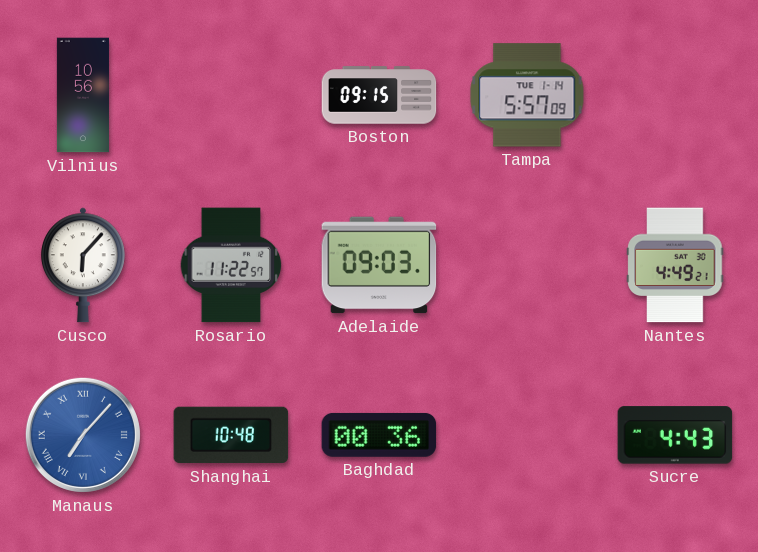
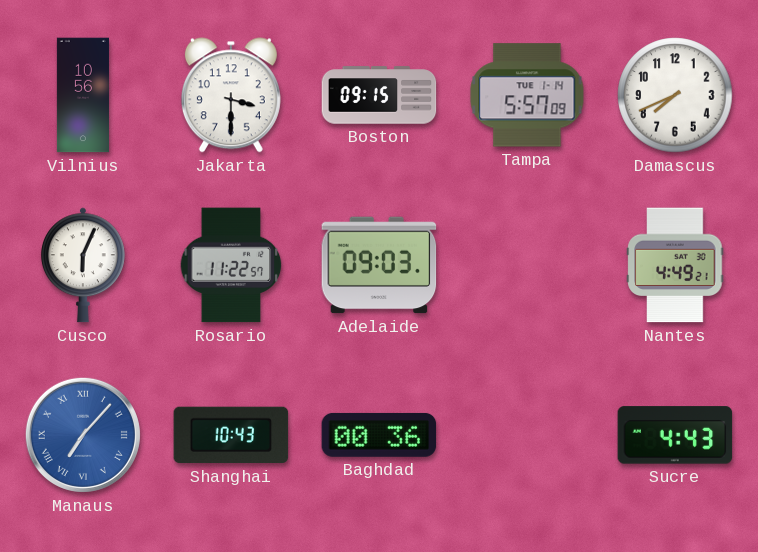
Jakarta: none -> 3:30 (231, 95)
Damascus: none -> 7:41 (675, 95)
Cusco: 6:07 -> 6:04 (83, 265)
Shanghai: 10:48 -> 10:43 (231, 435)
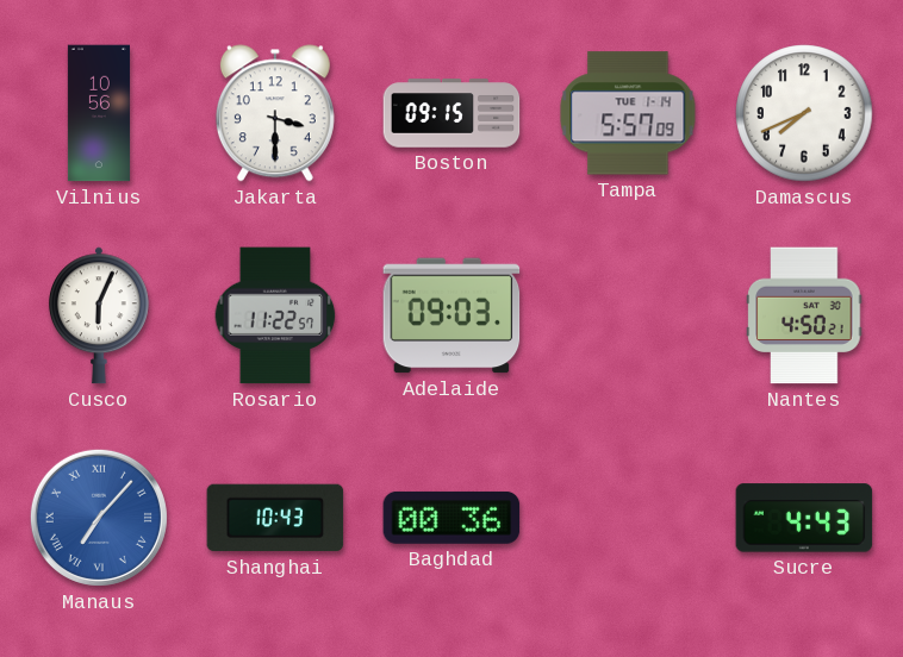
Nantes: 4:49 -> 4:50 (804, 315)
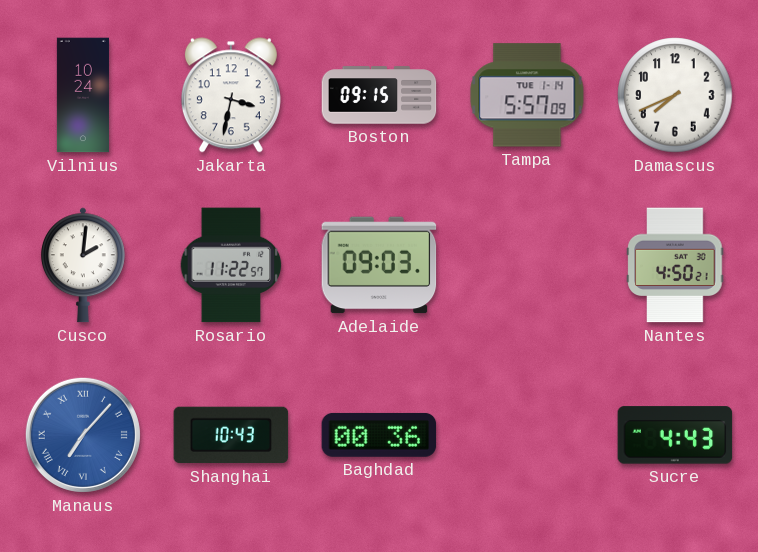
Vilnius: 10:56 -> 10:24 (83, 95)
Jakarta: 3:30 -> 3:32 (231, 95)
Cusco: 6:04 -> 2:01 (83, 265)
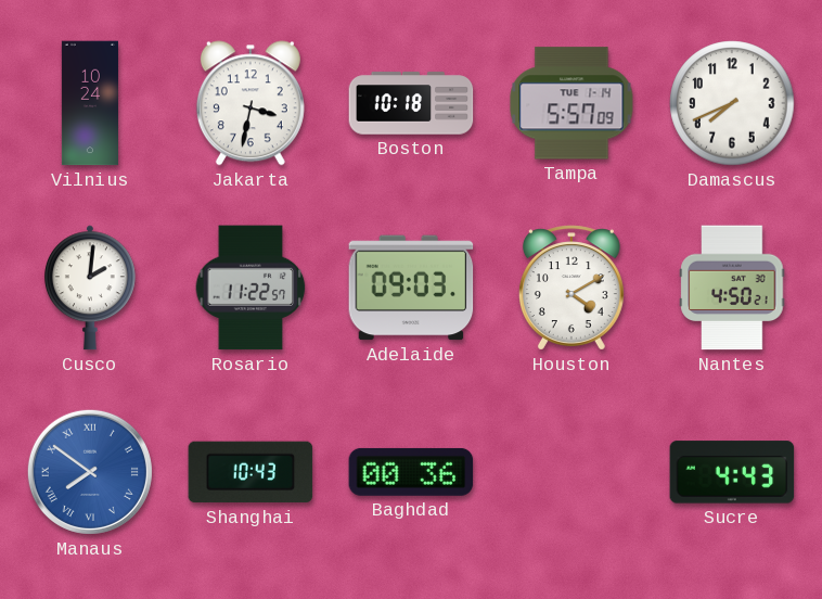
Boston: 09:15 -> 10:18 (411, 103)
Houston: none -> 4:10 (571, 288)
Manaus: 7:07 -> 7:51 (90, 472)
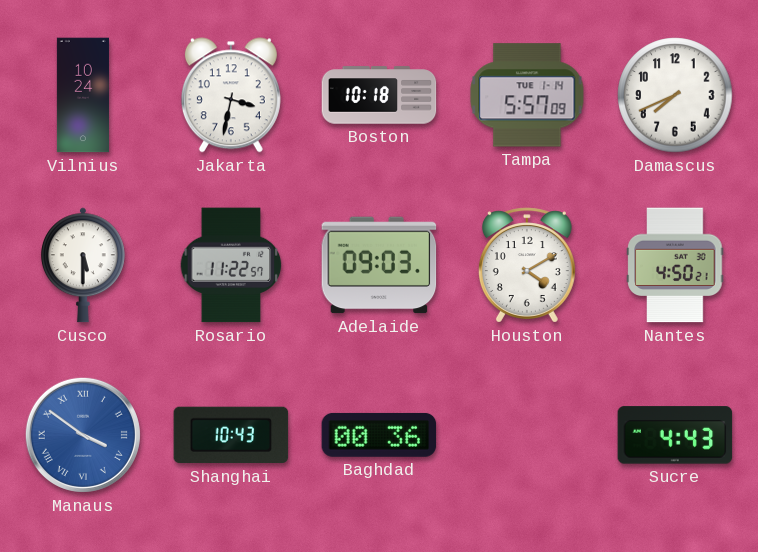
Cusco: 2:01 -> 5:30 (83, 265)
Manaus: 7:51 -> 3:51 (83, 435)
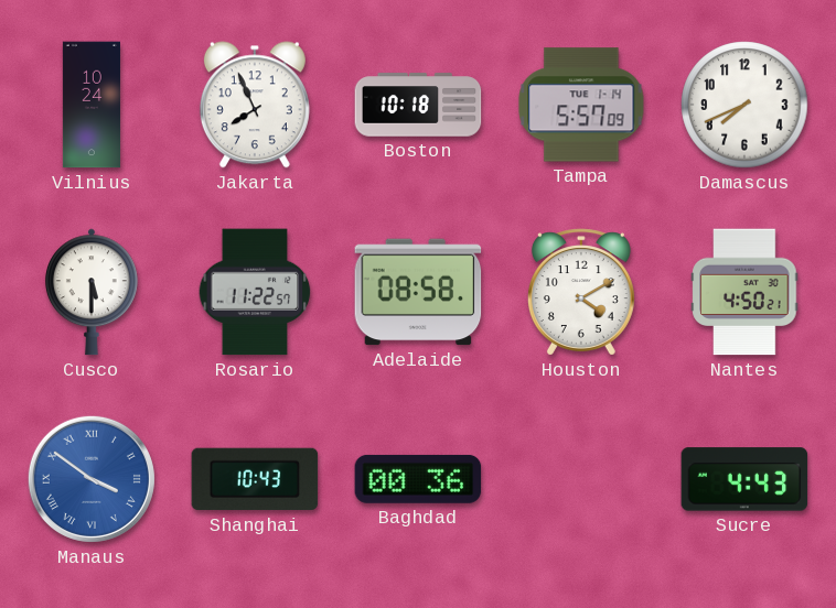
Jakarta: 3:32 -> 7:56 (255, 105)
Adelaide: 09:03 -> 08:58 (418, 292)
